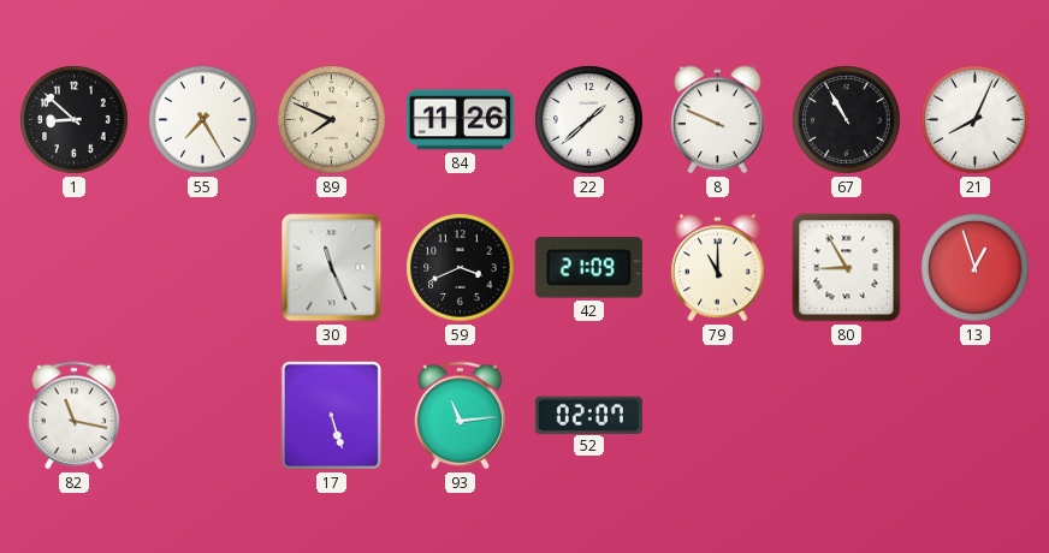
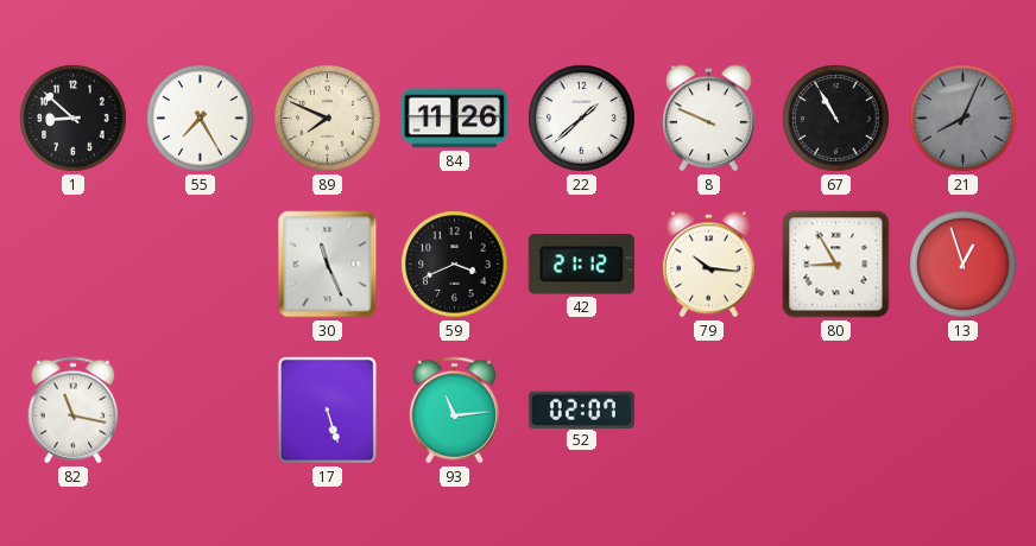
21 dial: white -> grey (964, 119)
42: 21:09 -> 21:12 (581, 265)
79: 11:00 -> 10:16 (709, 265)
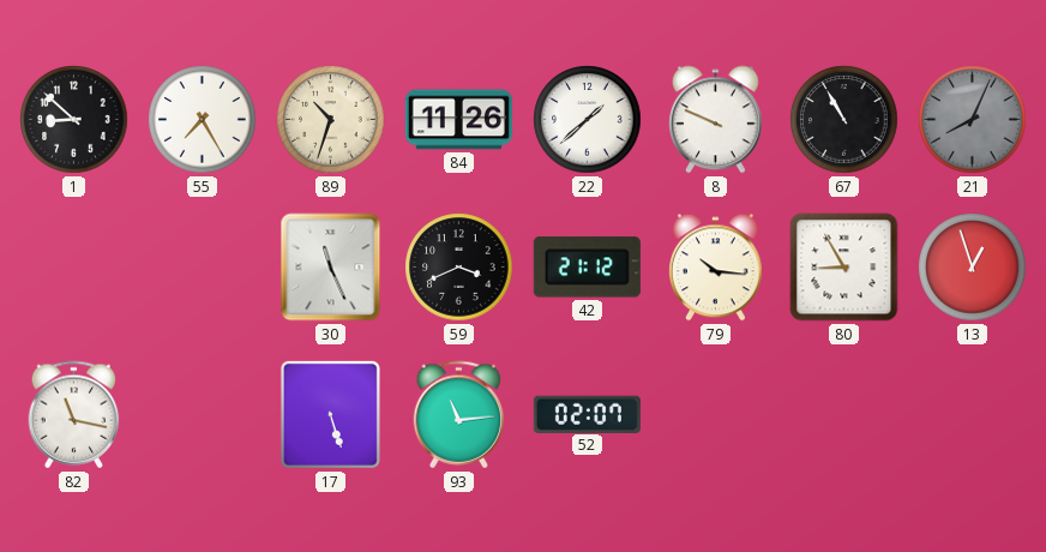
89: 7:49 -> 10:33 (331, 120)
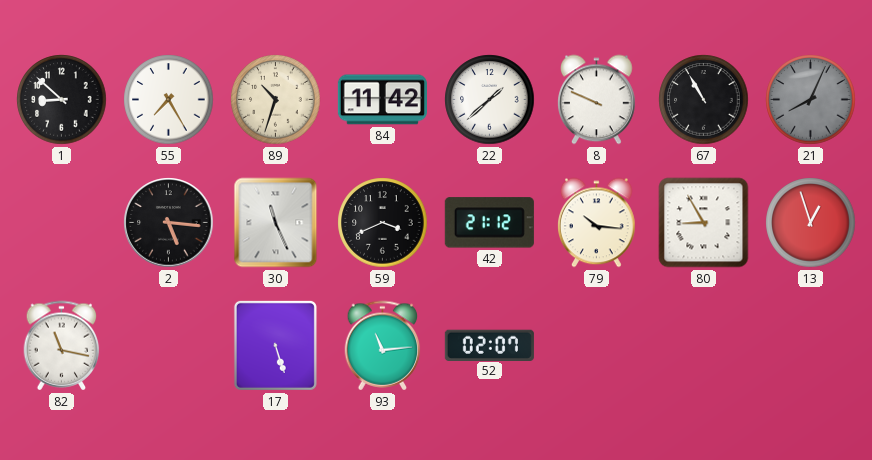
84: 11:26 -> 11:42 (382, 100)
2: none -> 5:16 (169, 223)
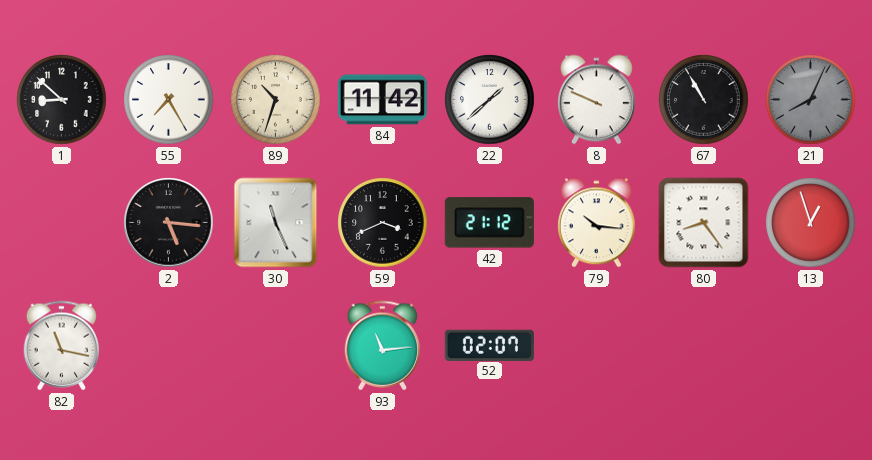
80: 8:55 -> 8:24 (704, 223)
17: 5:27 -> none (275, 345)
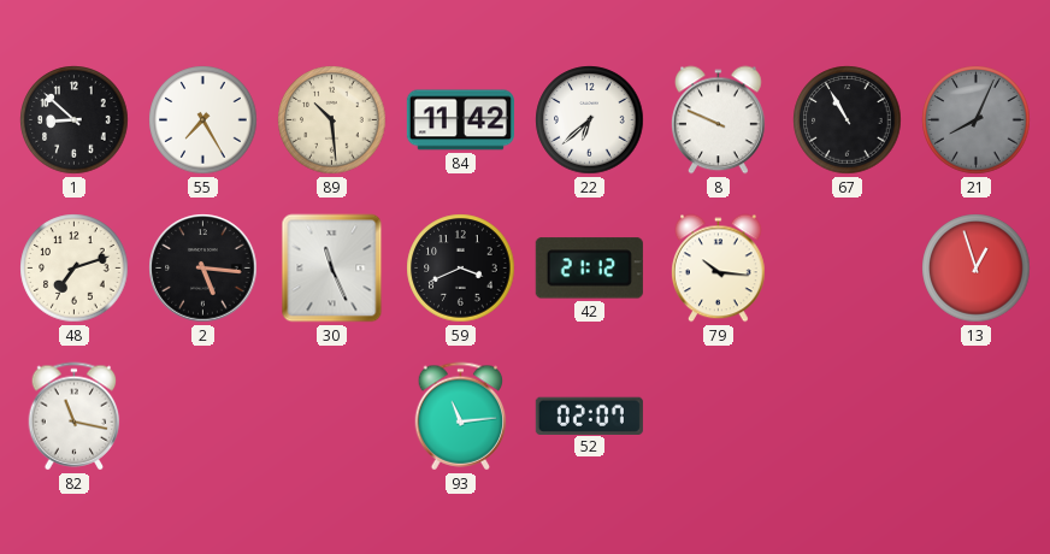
89: 10:33 -> 10:29 (332, 120)
22: 1:38 -> 6:38 (590, 120)
48: none -> 7:12 (75, 269)
80: 8:24 -> none (704, 223)
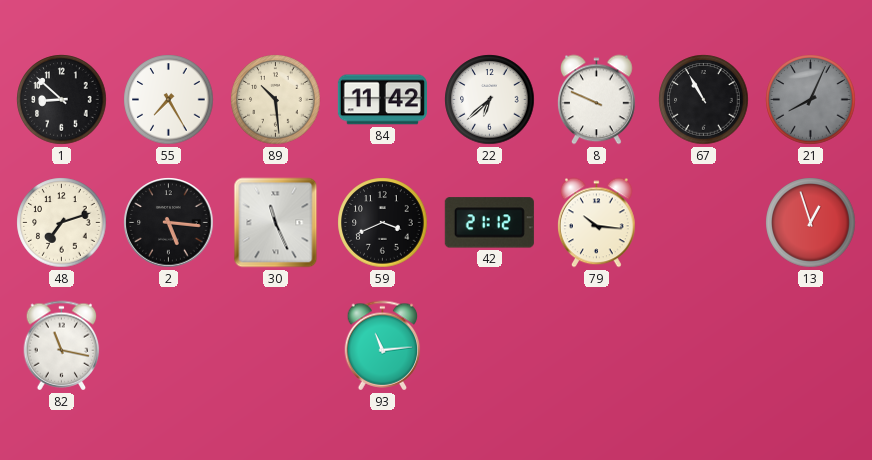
52: 02:07 -> none (589, 415)
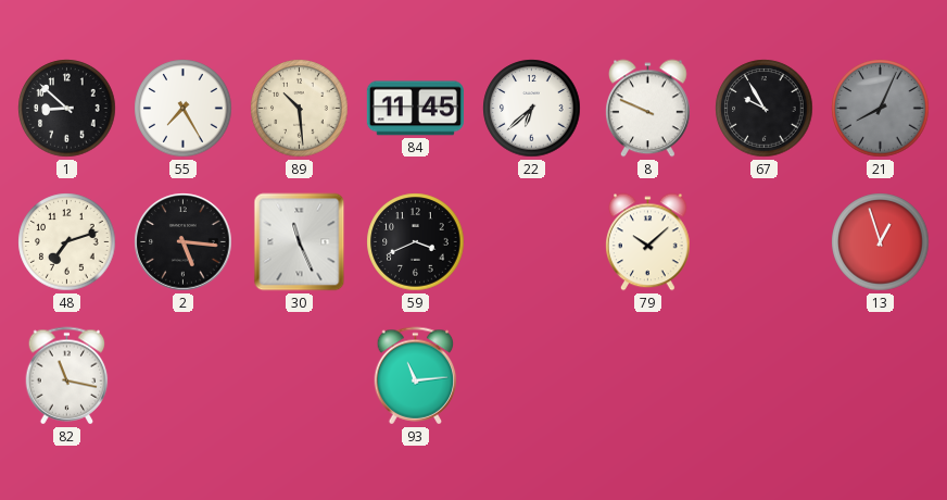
84: 11:42 -> 11:45 (415, 109)
67: 10:55 -> 9:55 (765, 109)
42: 21:12 -> none (489, 223)
79: 10:16 -> 10:08 (648, 242)
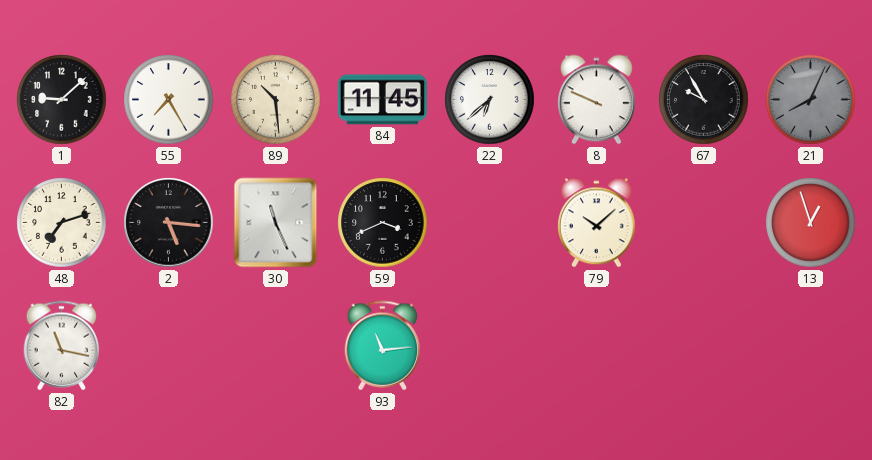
1: 8:52 -> 9:08 (62, 100)
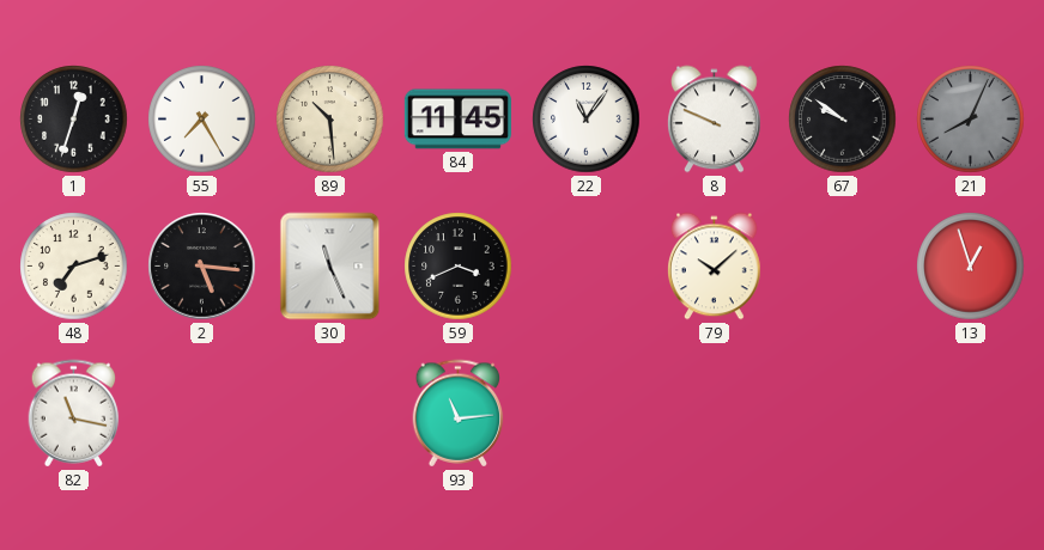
1: 9:08 -> 12:33 (74, 120)
22: 6:38 -> 11:06 (587, 120)
67: 9:55 -> 9:51 (843, 120)
